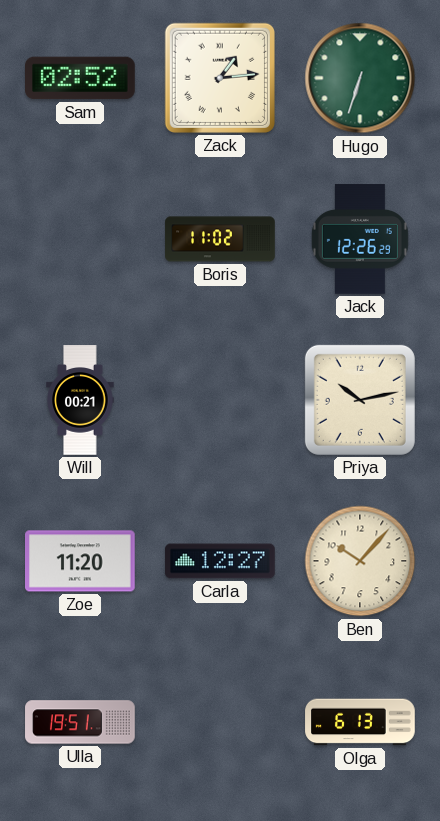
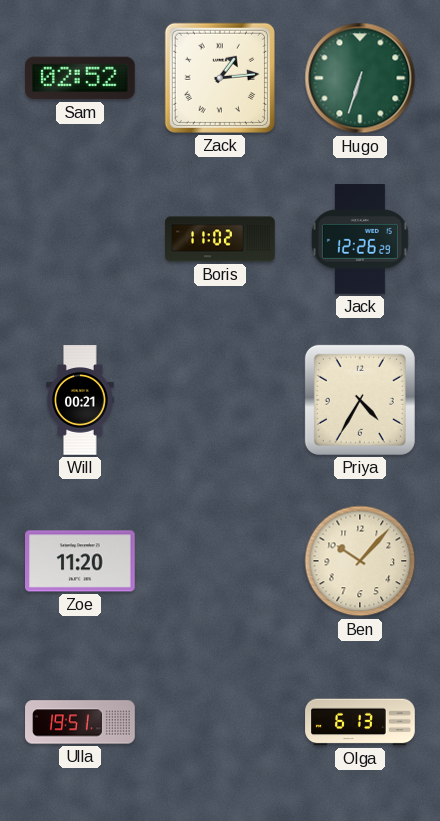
Priya: 10:13 -> 4:35 (360, 400)
Carla: 12:27 -> none (220, 561)
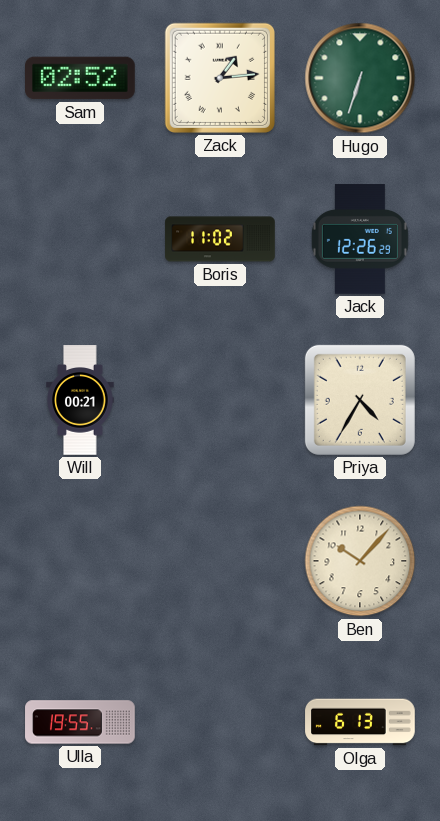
Zoe: 11:20 -> none (81, 561)
Ulla: 19:51 -> 19:55 (80, 722)
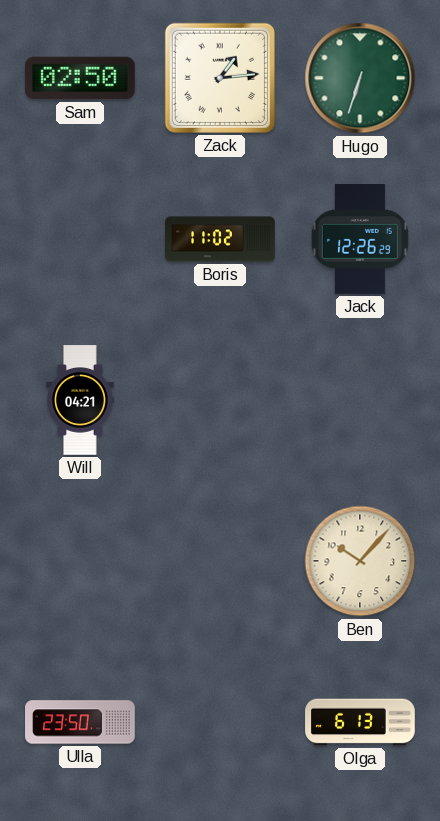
Sam: 02:52 -> 02:50 (81, 78)
Will: 00:21 -> 04:21 (80, 400)
Priya: 4:35 -> none (360, 400)
Ulla: 19:55 -> 23:50 (80, 722)
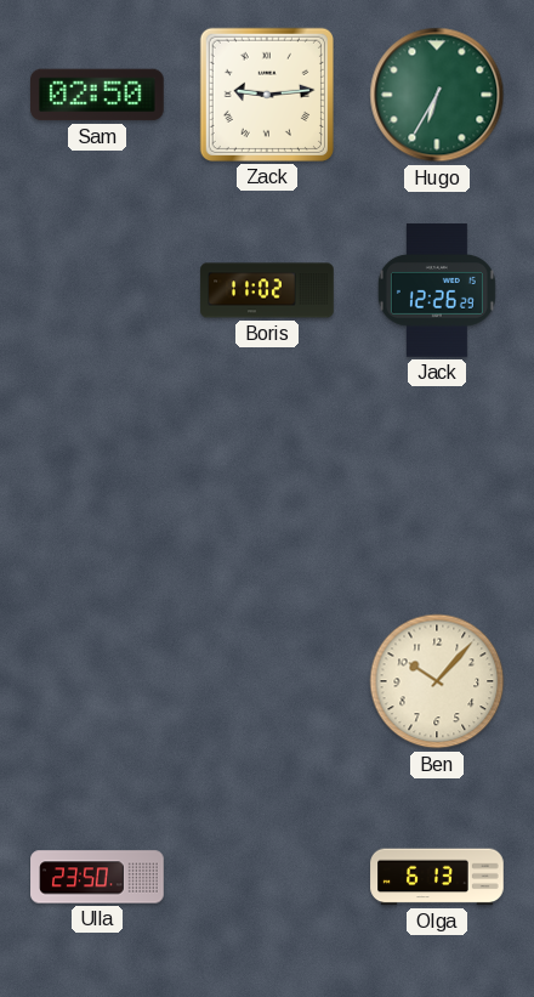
Zack: 1:14 -> 9:14 (267, 95)
Hugo: 6:33 -> 6:35 (437, 95)
Will: 04:21 -> none (80, 400)
